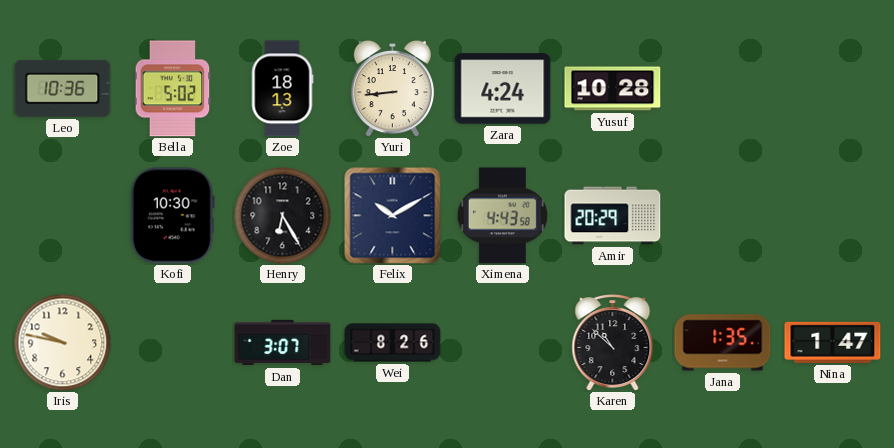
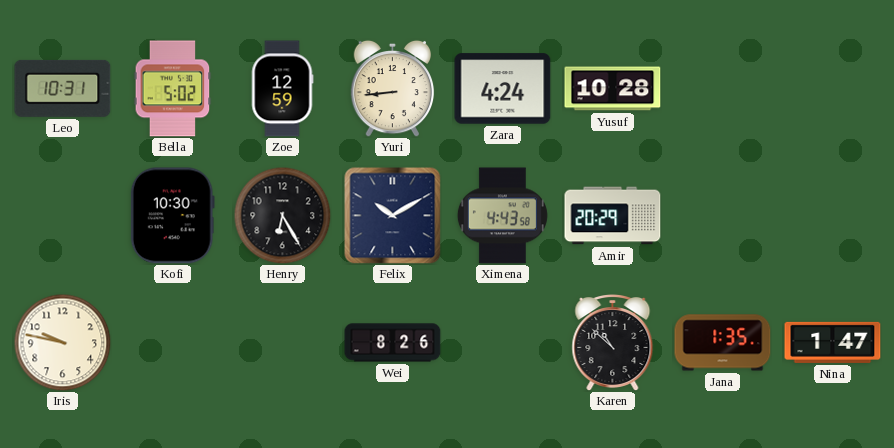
Leo: 10:36 -> 10:31 (63, 88)
Zoe: 18:13 -> 12:59 (282, 89)
Dan: 3:07 -> none (283, 343)
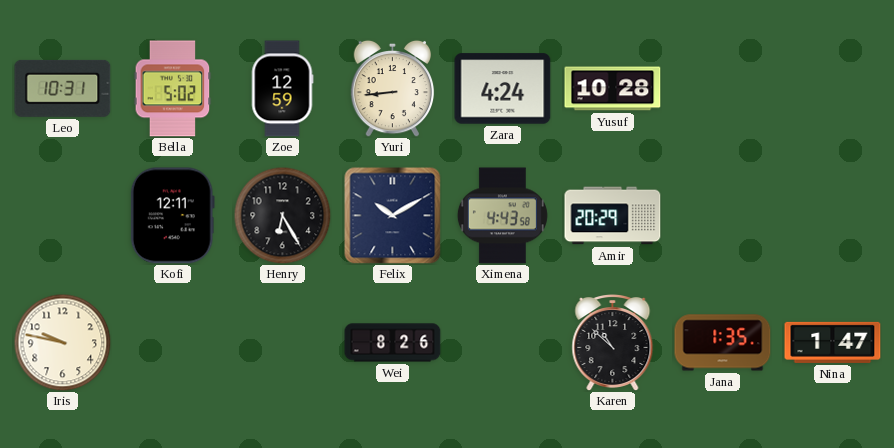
Kofi: 10:30 -> 12:11 (172, 216)
